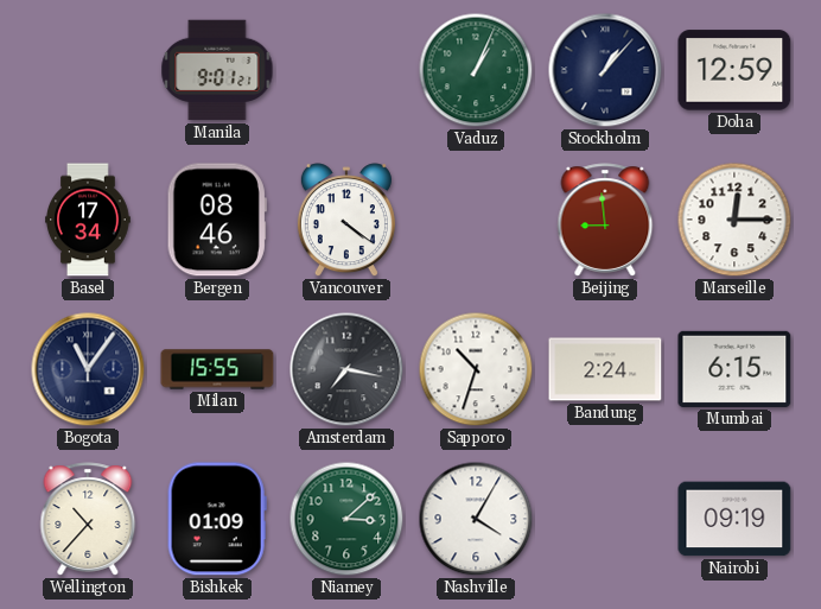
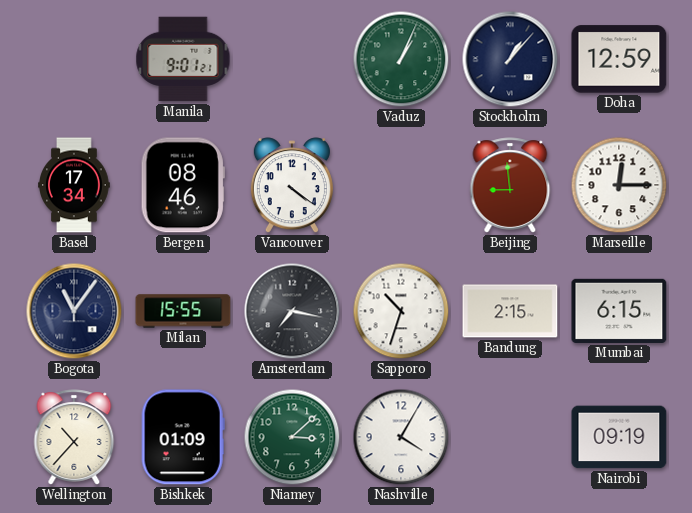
Bandung: 2:24 -> 2:15 (510, 311)
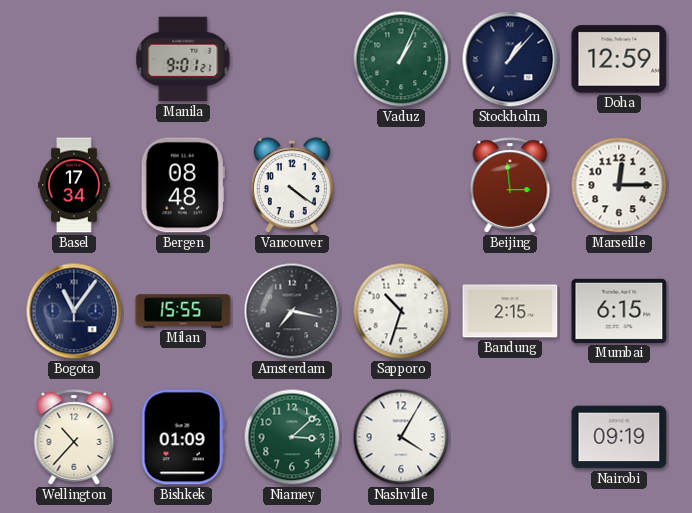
Bergen: 08:46 -> 08:48 (183, 185)
Beijing: 8:59 -> 2:59 (510, 185)
